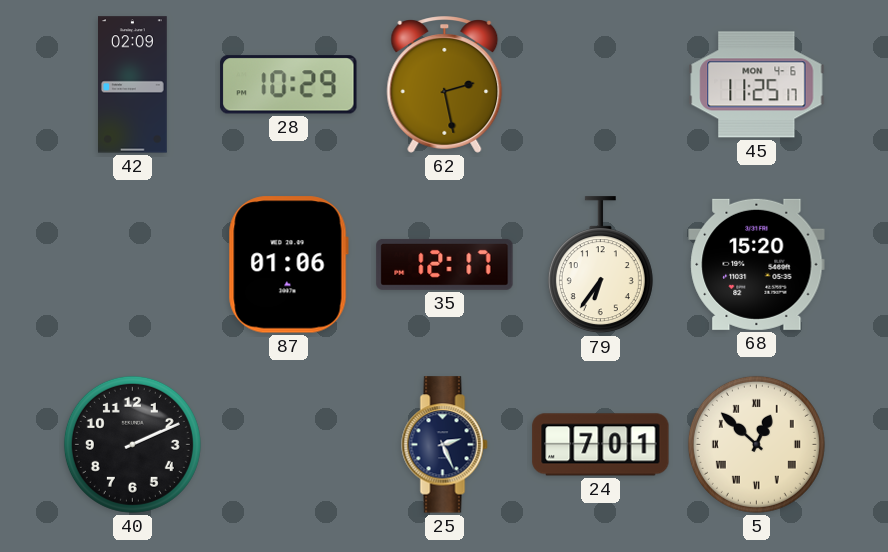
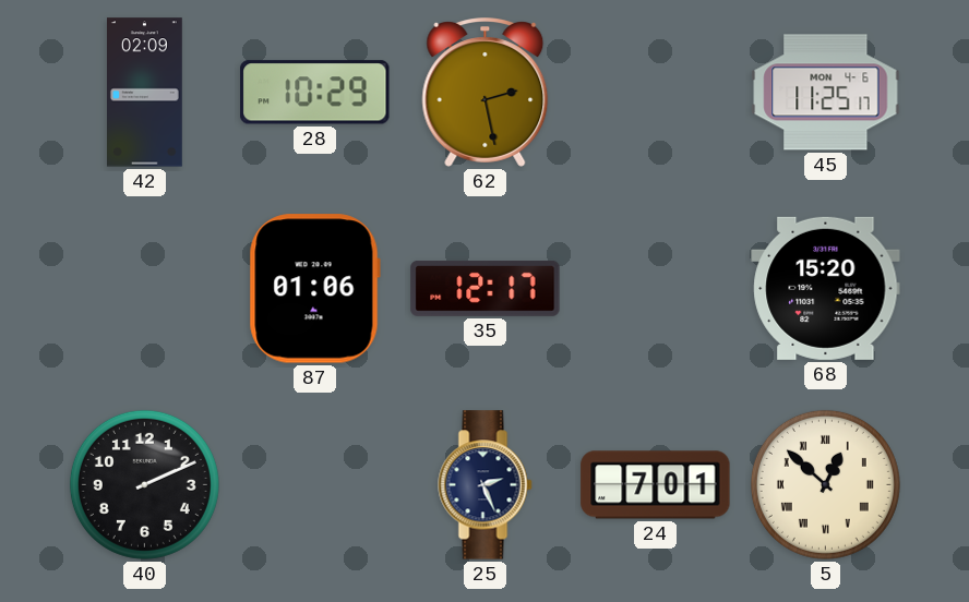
79: 6:36 -> none (600, 265)
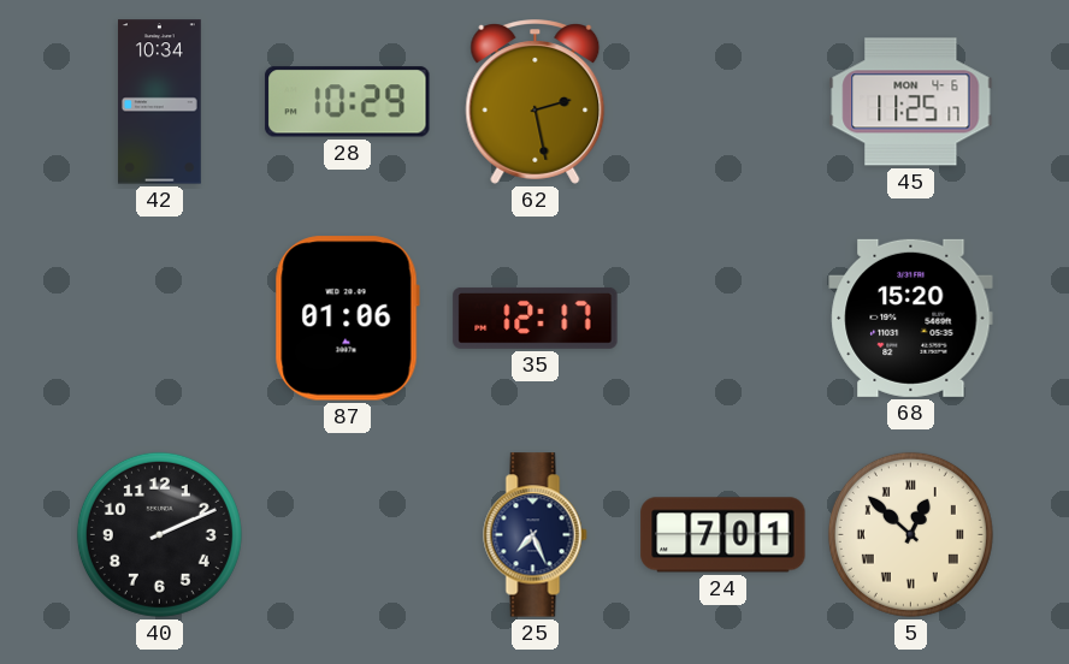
42: 02:09 -> 10:34 (160, 102)
25: 2:26 -> 7:26 (536, 535)
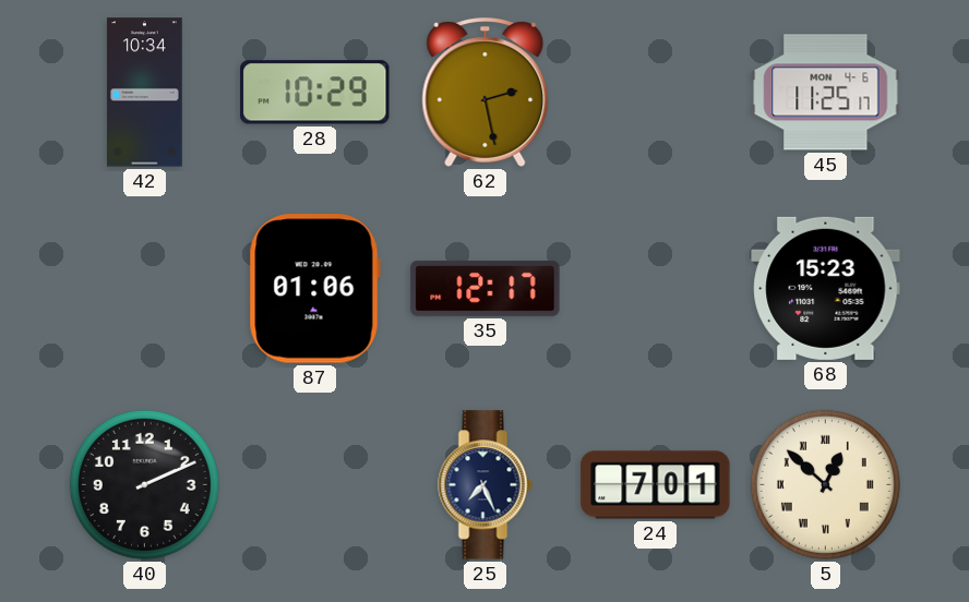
68: 15:20 -> 15:23 (826, 288)
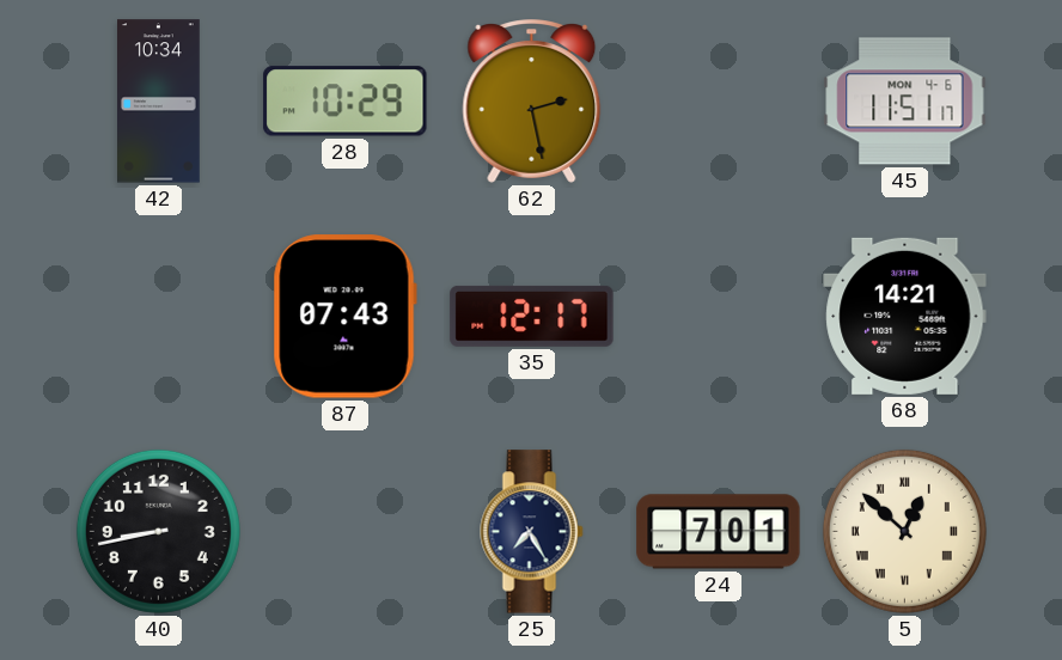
45: 11:25 -> 11:51 (905, 102)
87: 01:06 -> 07:43 (344, 317)
68: 15:23 -> 14:21 (905, 316)
40: 2:11 -> 8:43 (158, 531)
25: 7:26 -> 7:25 (532, 532)
